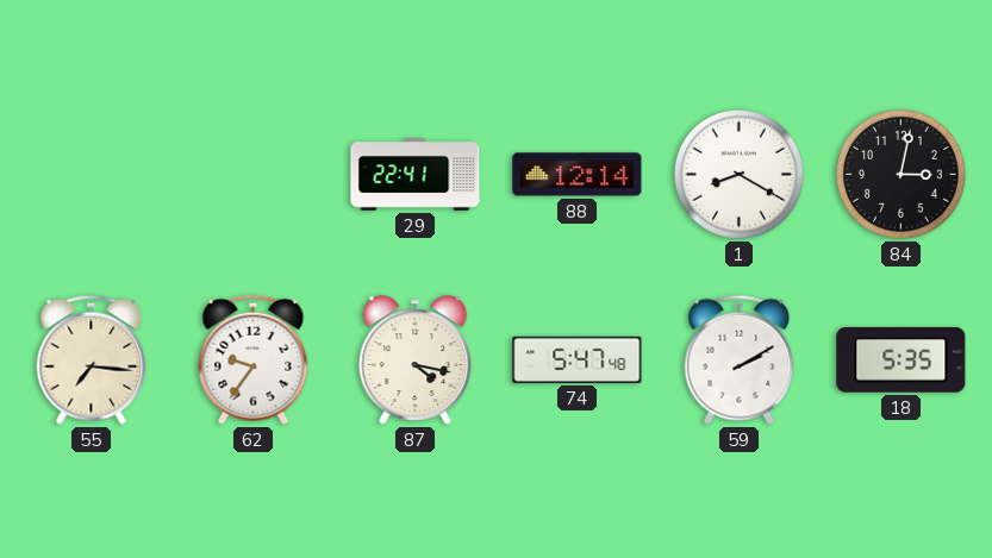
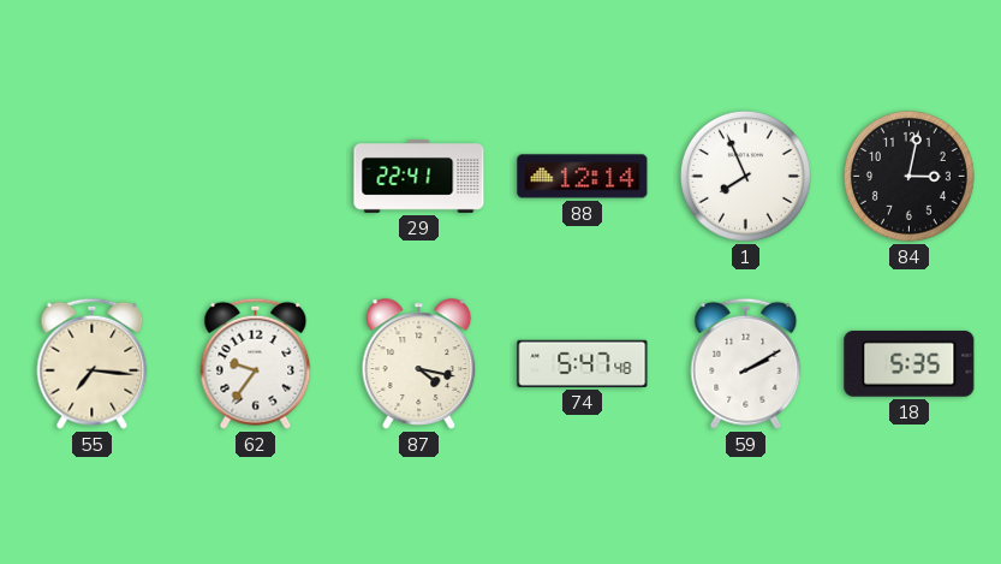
1: 8:20 -> 7:56 (745, 176)
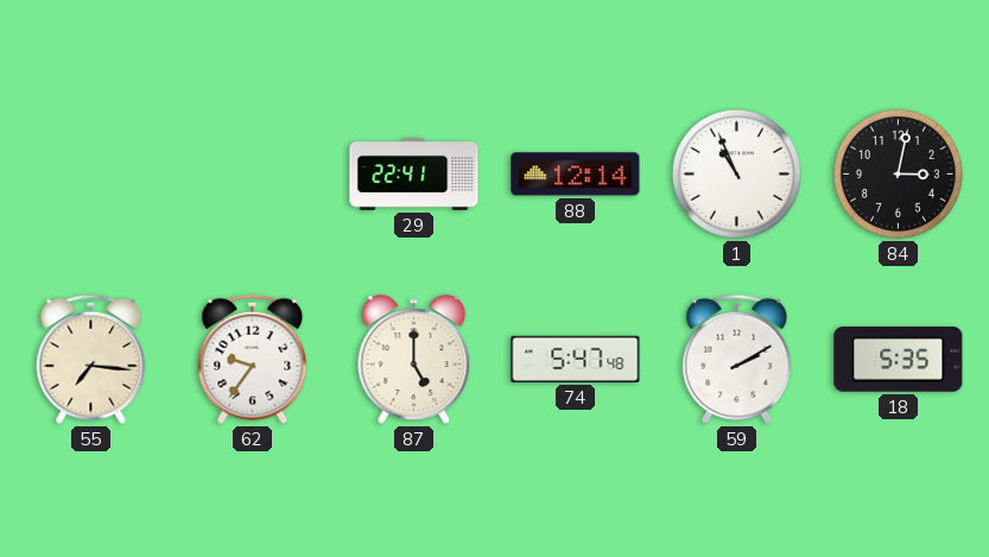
1: 7:56 -> 10:56 (736, 173)
87: 4:17 -> 5:00 (414, 360)
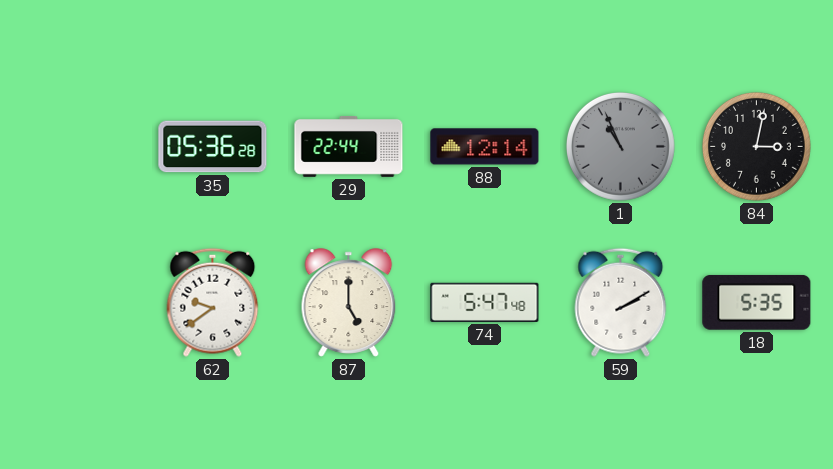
35: none -> 05:36 (213, 147)
29: 22:41 -> 22:44 (349, 147)
1 dial: white -> grey (620, 146)
55: 7:16 -> none (91, 359)
62: 9:36 -> 9:39 (213, 302)
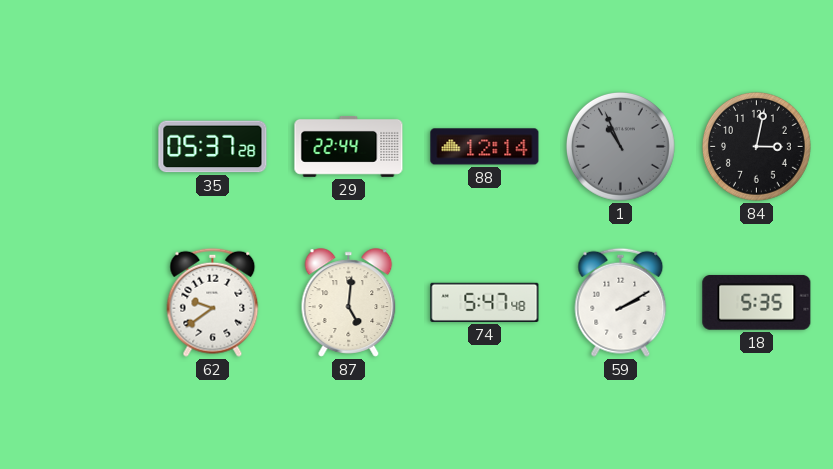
35: 05:36 -> 05:37 (213, 147)
87: 5:00 -> 5:01 (349, 303)
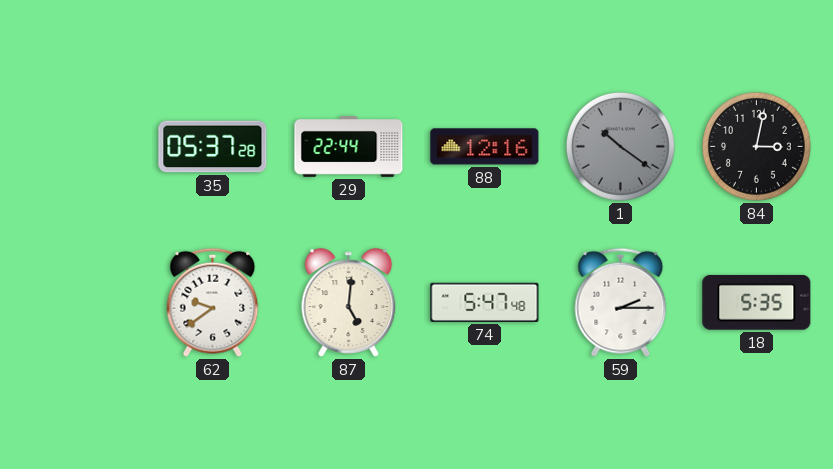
88: 12:14 -> 12:16 (485, 147)
1: 10:56 -> 10:21 (620, 146)
59: 2:10 -> 2:15 (621, 302)
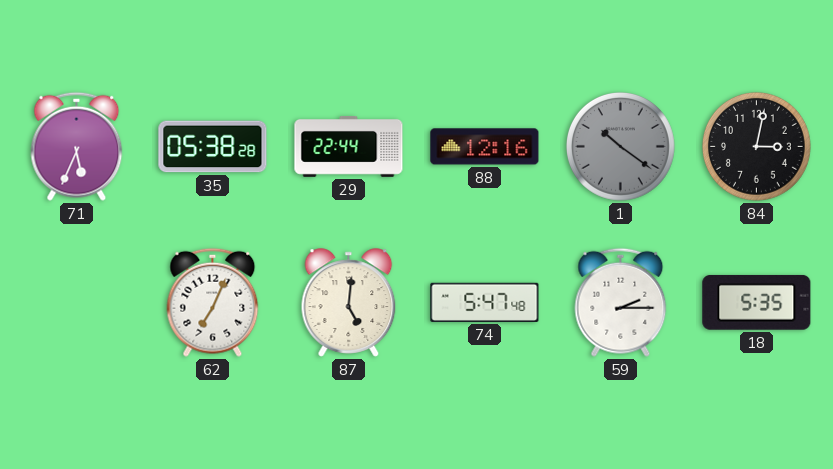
71: none -> 5:34 (77, 146)
35: 05:37 -> 05:38 (213, 147)
62: 9:39 -> 7:04 (213, 302)
